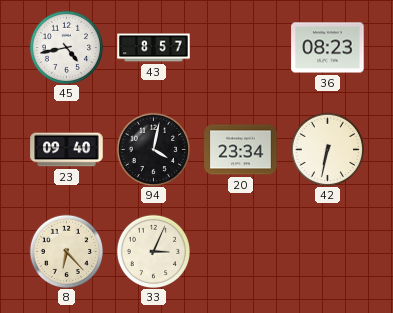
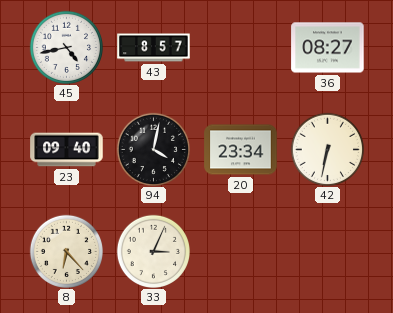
36: 08:23 -> 08:27 (328, 48)
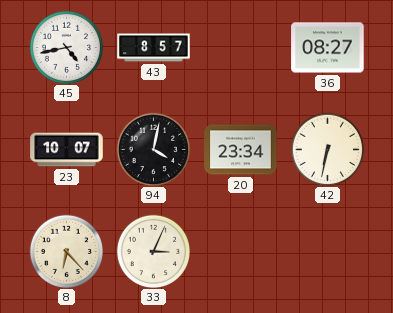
23: 09:40 -> 10:07 (67, 150)
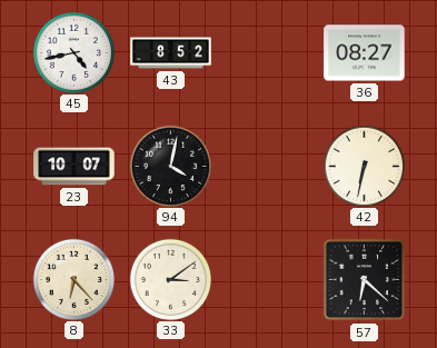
43: 8:57 -> 8:52 (171, 53)
20: 23:34 -> none (241, 150)
33: 3:04 -> 3:09 (170, 279)
57: none -> 6:22 (365, 280)
